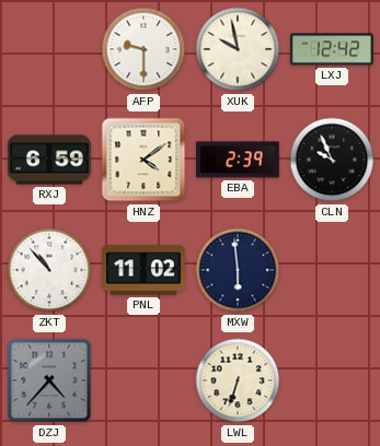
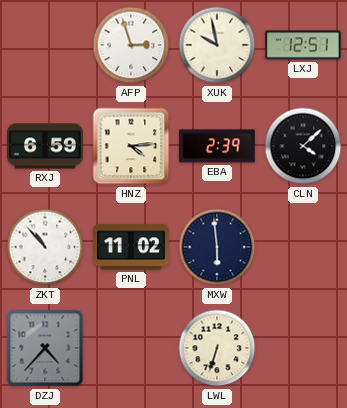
AFP: 9:30 -> 2:57 (131, 45)
LXJ: 12:42 -> 12:51 (304, 45)
HNZ: 4:09 -> 4:14 (131, 146)
CLN: 9:56 -> 4:08 (303, 146)
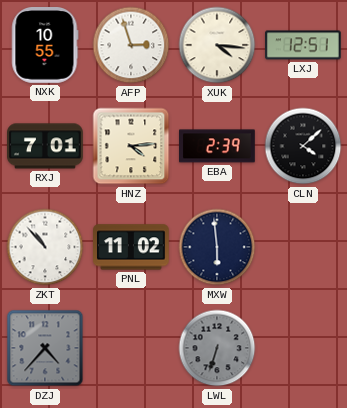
NXK: none -> 10:55 (45, 46)
XUK: 9:58 -> 4:16 (217, 45)
RXJ: 6:59 -> 7:01 (46, 146)
LWL dial: cream -> grey (217, 348)
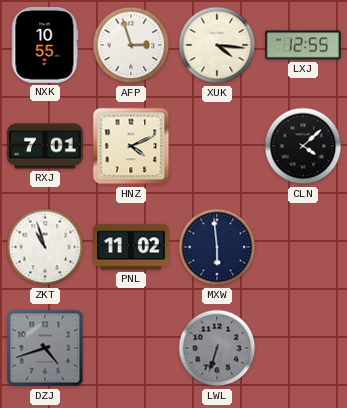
LXJ: 12:51 -> 12:55 (304, 45)
HNZ: 4:14 -> 4:11 (131, 146)
EBA: 2:39 -> none (218, 146)
ZKT: 10:53 -> 10:57 (45, 247)
DZJ: 4:37 -> 4:42 (45, 348)
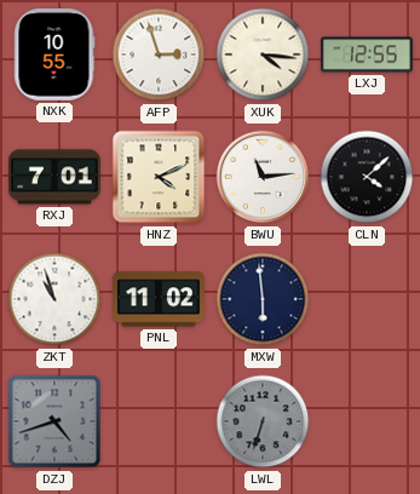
BWU: none -> 11:14 (263, 177)
